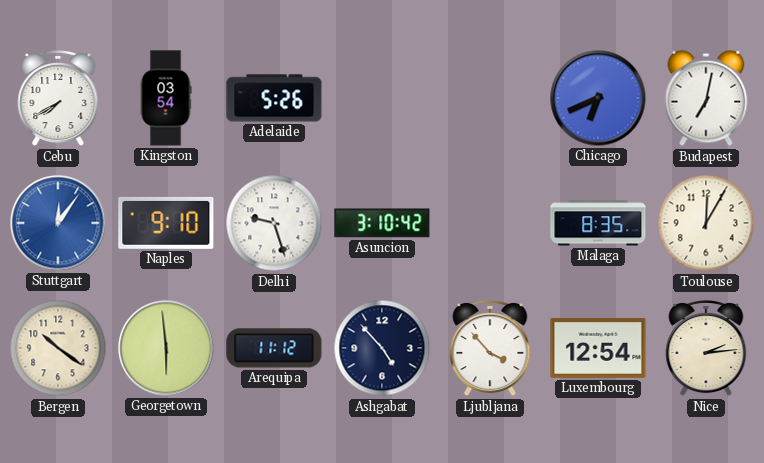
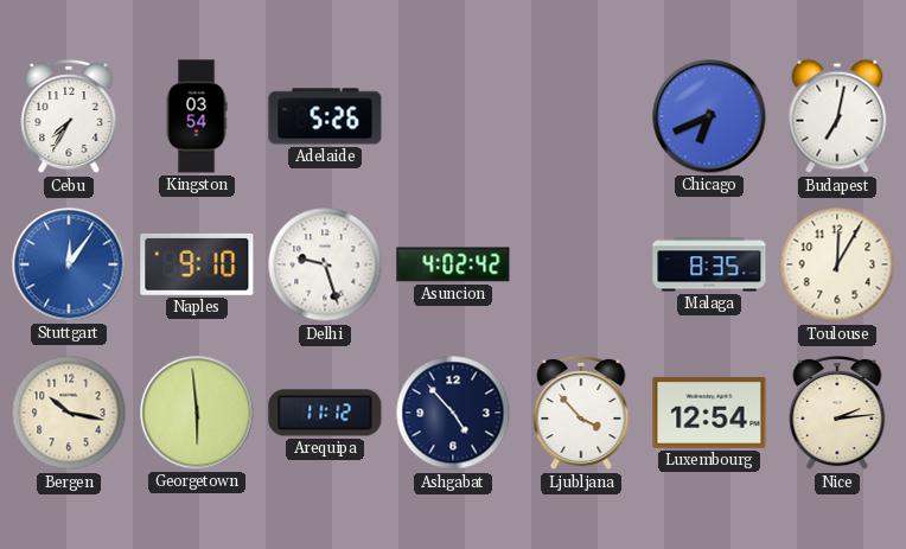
Cebu: 7:40 -> 7:35 (69, 116)
Asuncion: 3:10 -> 4:02 (453, 264)
Bergen: 10:21 -> 10:17 (69, 413)
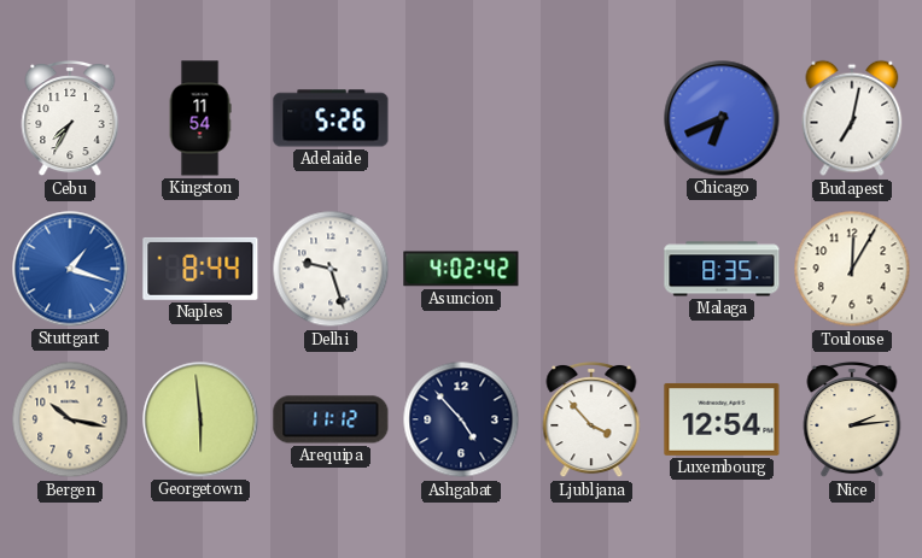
Kingston: 03:54 -> 11:54 (200, 118)
Stuttgart: 12:06 -> 1:18 (70, 269)
Naples: 9:10 -> 8:44 (200, 269)
